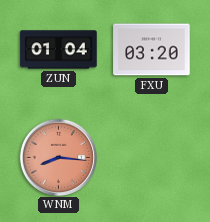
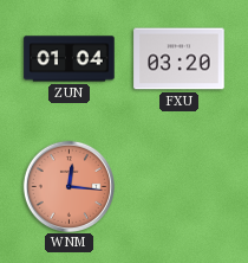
WNM: 8:16 -> 12:16 (68, 186)
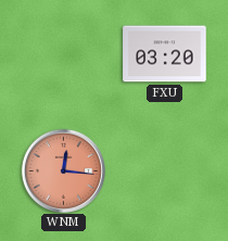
ZUN: 01:04 -> none (70, 59)
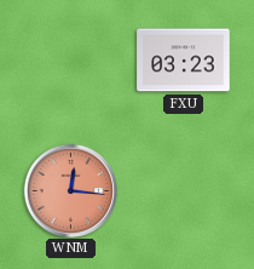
FXU: 03:20 -> 03:23 (184, 61)
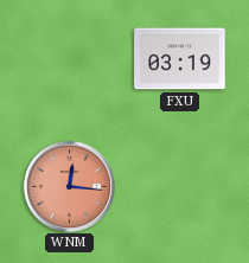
FXU: 03:23 -> 03:19 (180, 59)
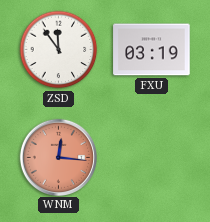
ZSD: none -> 11:54 (59, 50)
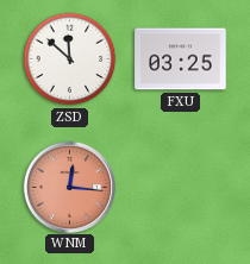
ZSD: 11:54 -> 11:52 (70, 59)
FXU: 03:19 -> 03:25 (181, 59)
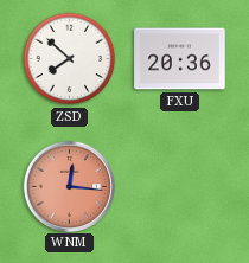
ZSD: 11:52 -> 7:52 (70, 59)
FXU: 03:25 -> 20:36 (180, 59)
